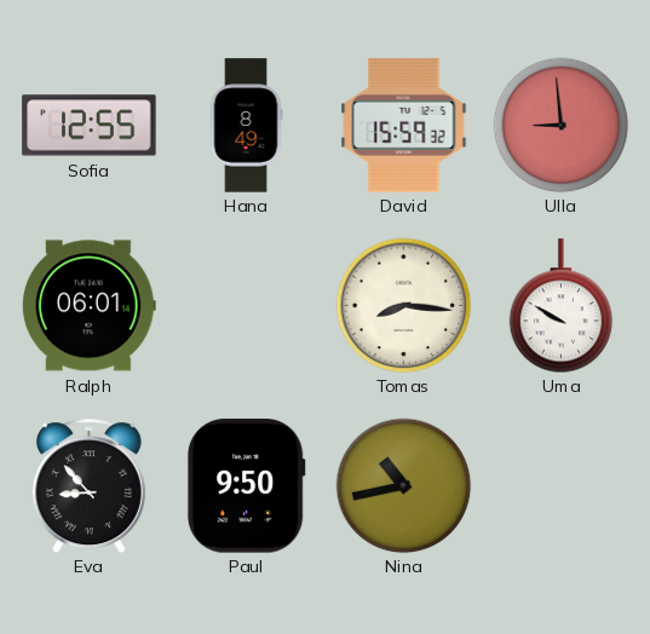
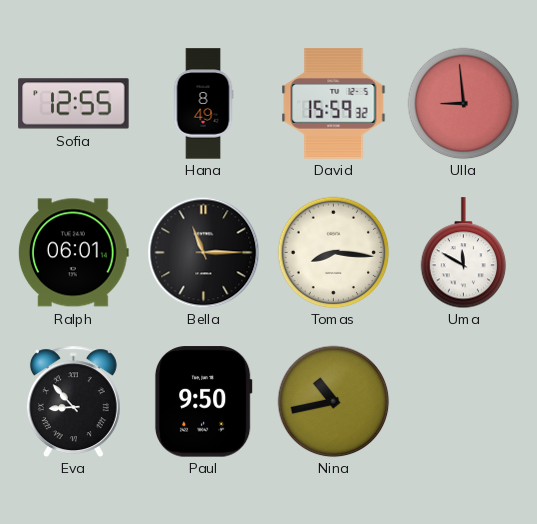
Bella: none -> 11:15 (203, 252)
Uma: 9:50 -> 11:50 (464, 253)
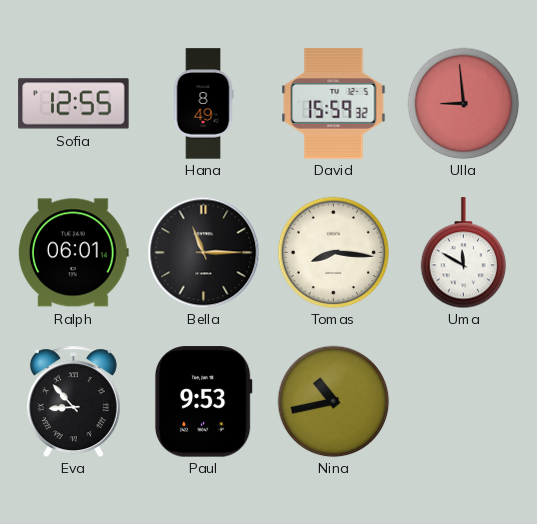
Paul: 9:50 -> 9:53 (203, 402)
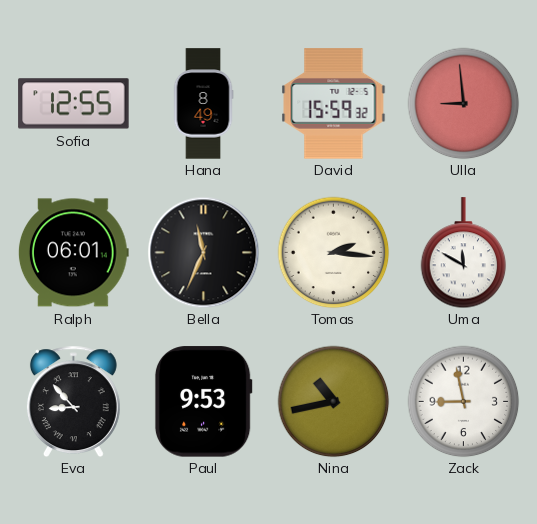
Bella: 11:15 -> 11:34 (203, 252)
Tomas: 8:16 -> 2:16 (333, 252)
Zack: none -> 8:58 (463, 401)
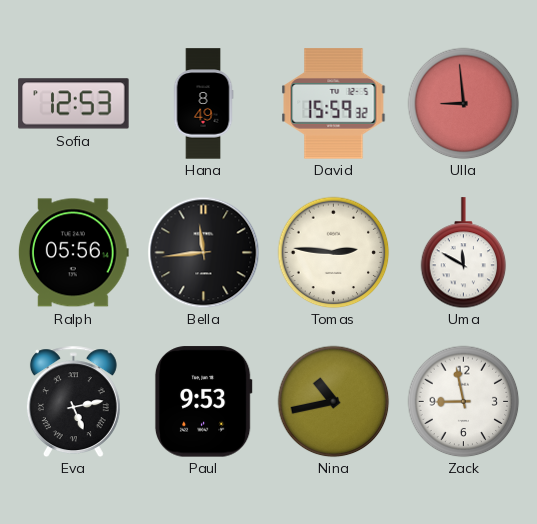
Sofia: 12:55 -> 12:53 (74, 104)
Ralph: 06:01 -> 05:56 (73, 253)
Bella: 11:34 -> 11:44 (203, 252)
Tomas: 2:16 -> 2:46 (333, 252)
Eva: 8:53 -> 5:13 (73, 401)
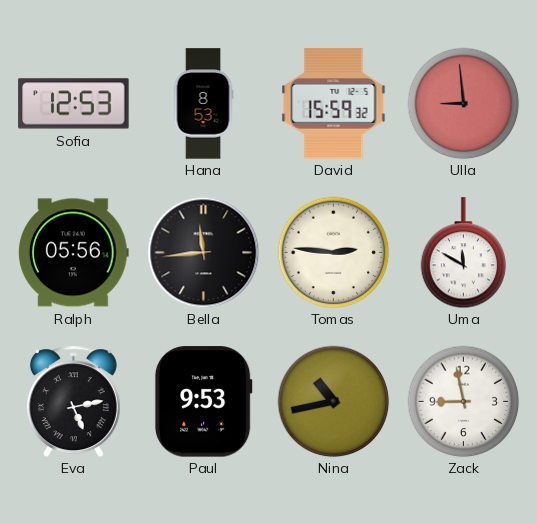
Hana: 8:49 -> 8:53 (203, 104)
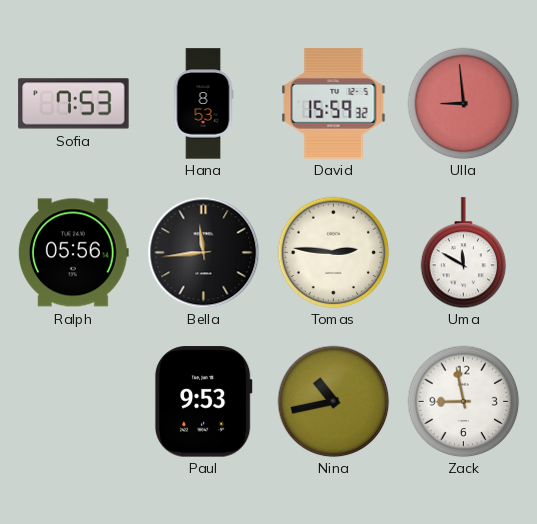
Sofia: 12:53 -> 7:53 (74, 104)
Eva: 5:13 -> none (73, 401)
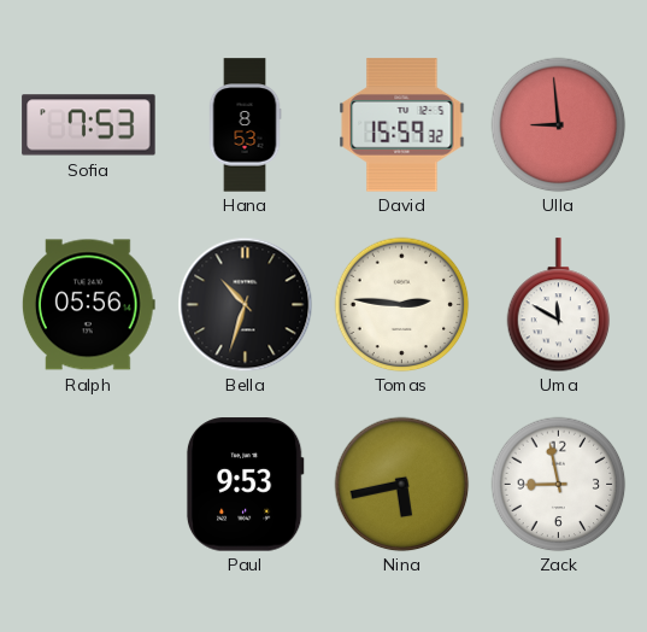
Bella: 11:44 -> 10:33 (245, 304)
Nina: 10:43 -> 5:43 (401, 484)
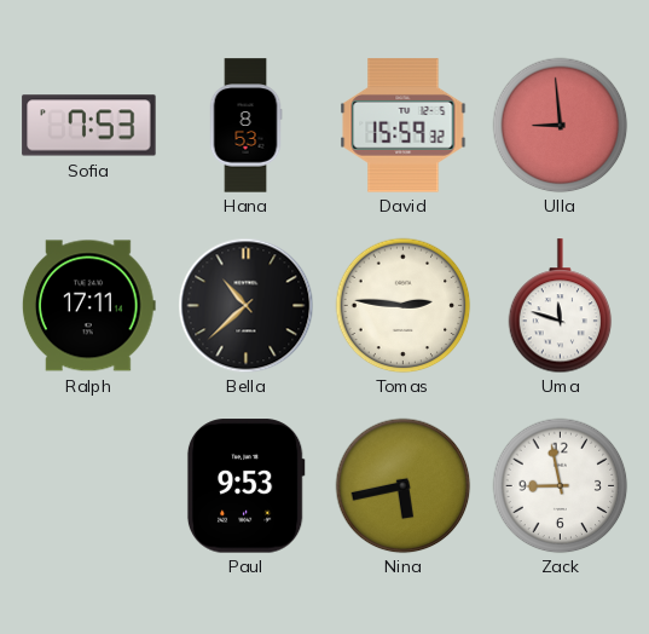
Ralph: 05:56 -> 17:11 (88, 306)
Bella: 10:33 -> 10:38 (245, 305)
Uma: 11:50 -> 11:48 (561, 306)
